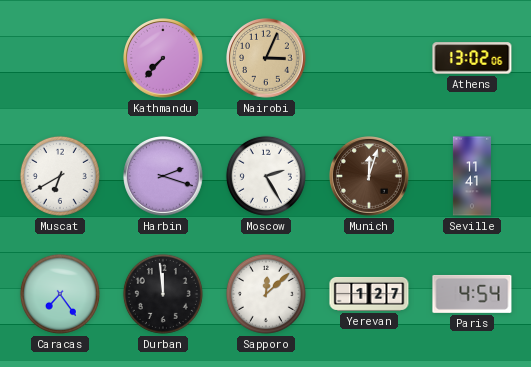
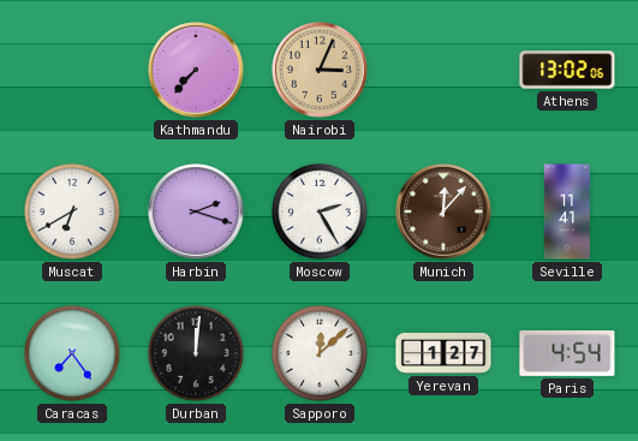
Munich: 12:03 -> 12:07 (443, 211)
Durban: 11:59 -> 12:01 (196, 353)
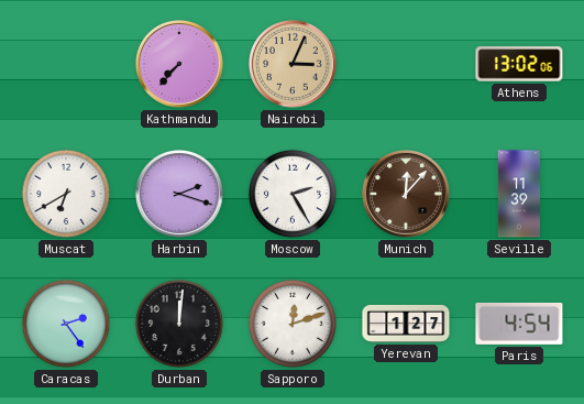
Seville: 11:41 -> 11:39 (519, 194)
Caracas: 7:24 -> 2:24 (66, 324)
Sapporo: 12:08 -> 12:12 (293, 324)
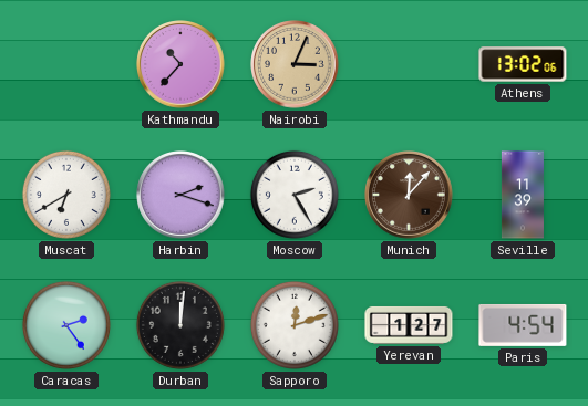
Kathmandu: 7:37 -> 10:37 (180, 64)
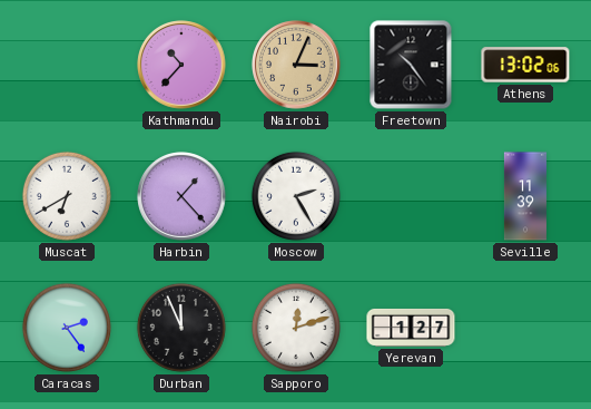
Freetown: none -> 10:24 (411, 65)
Harbin: 2:18 -> 1:23 (181, 196)
Munich: 12:07 -> none (409, 195)
Durban: 12:01 -> 11:56 (181, 328)
Paris: 4:54 -> none (523, 325)
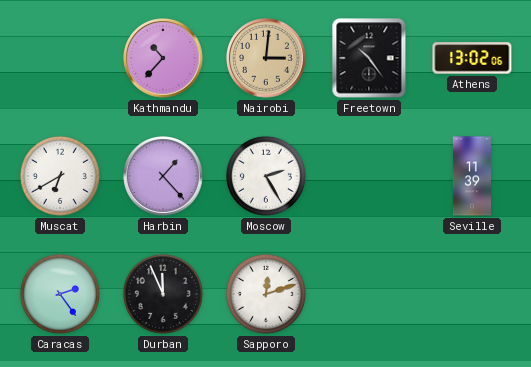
Nairobi: 3:04 -> 3:01 (266, 58)
Yerevan: 1:27 -> none (411, 328)
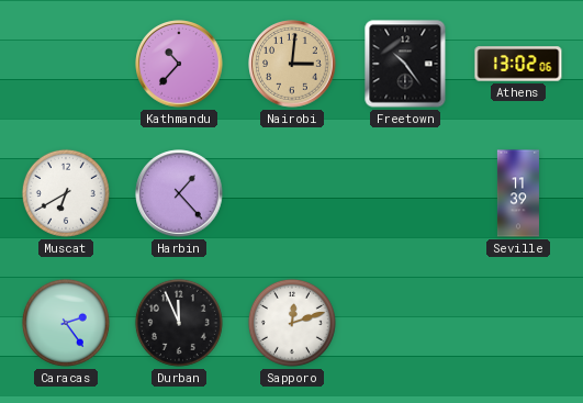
Moscow: 2:25 -> none (266, 176)
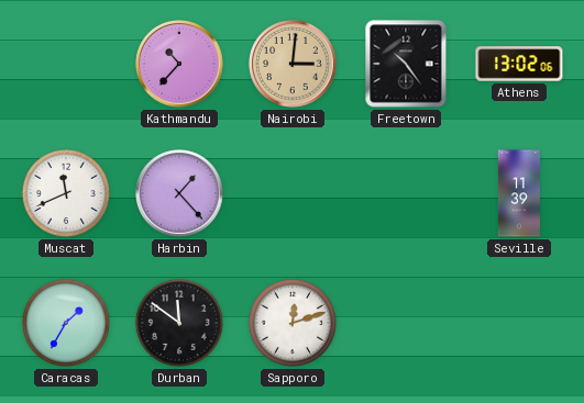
Muscat: 6:40 -> 11:41 (66, 193)
Caracas: 2:24 -> 1:35 (66, 323)
Durban: 11:56 -> 11:51 (179, 323)
